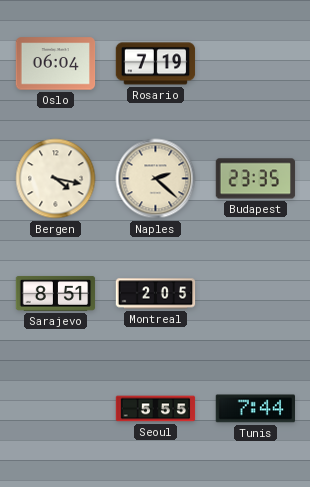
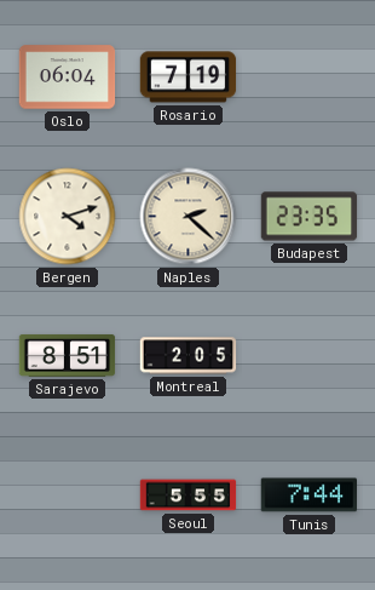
Bergen: 4:17 -> 4:12 (68, 217)
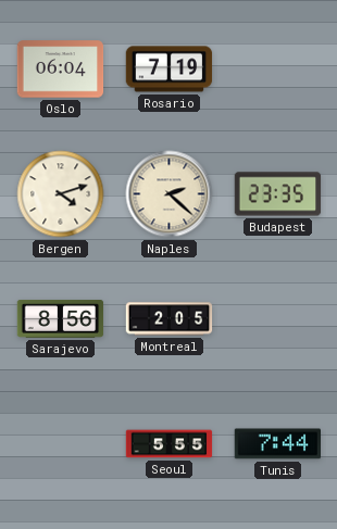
Sarajevo: 8:51 -> 8:56 (61, 318)
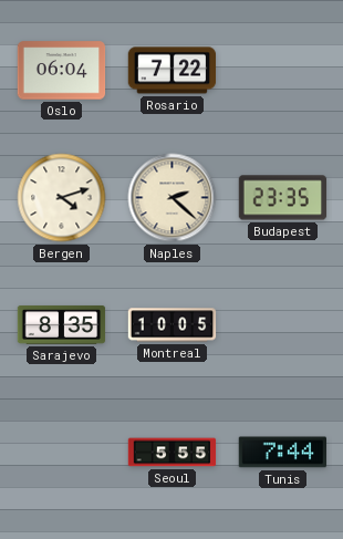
Rosario: 7:19 -> 7:22 (173, 71)
Sarajevo: 8:56 -> 8:35 (62, 324)
Montreal: 2:05 -> 10:05 (173, 325)
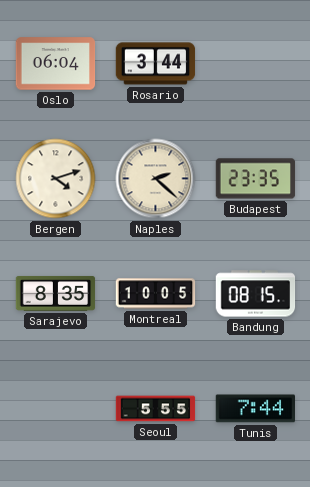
Rosario: 7:22 -> 3:44 (156, 64)
Bandung: none -> 08:15 (256, 294)
